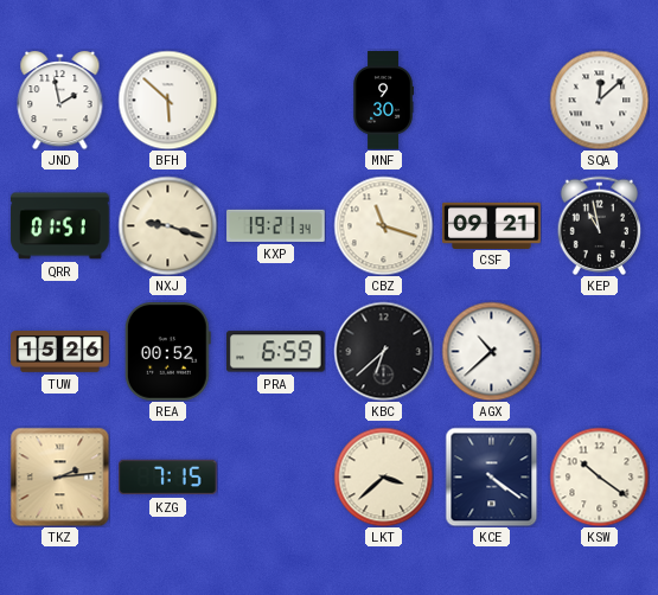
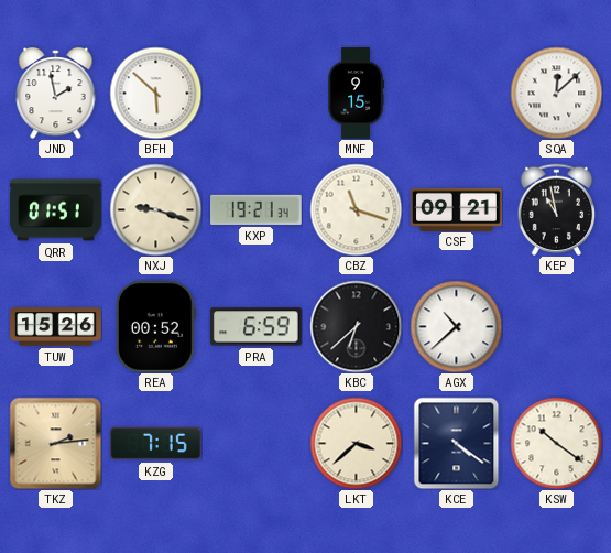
MNF: 9:30 -> 9:15 (357, 94)
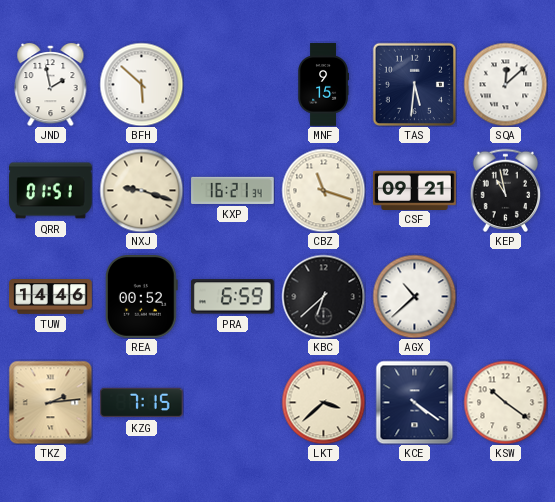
TAS: none -> 5:31 (414, 84)
KXP: 19:21 -> 16:21 (233, 190)
TUW: 15:26 -> 14:46 (51, 297)
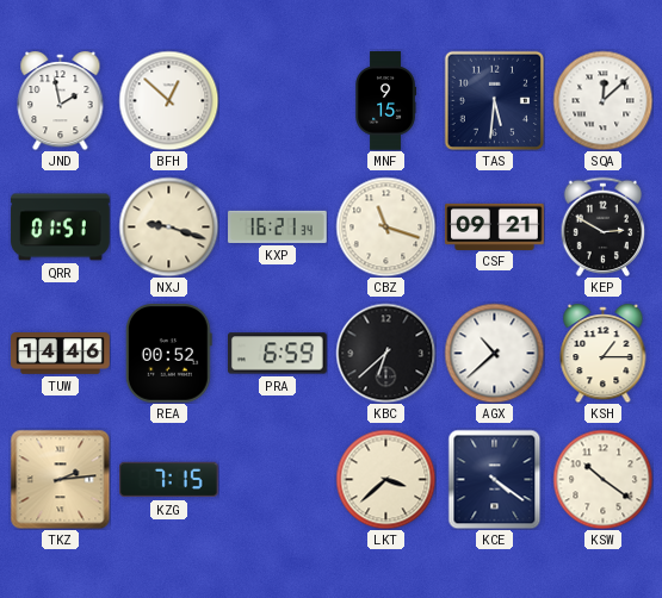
BFH: 5:52 -> 12:52 (168, 100)
KEP: 10:58 -> 2:50 (604, 226)
KSH: none -> 1:15 (604, 353)
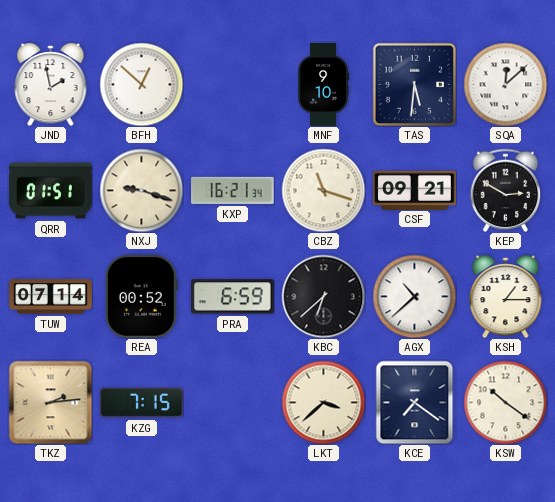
MNF: 9:15 -> 9:10 (324, 85)
TUW: 14:46 -> 07:14 (51, 297)
KCE: 4:21 -> 7:21 (415, 402)
